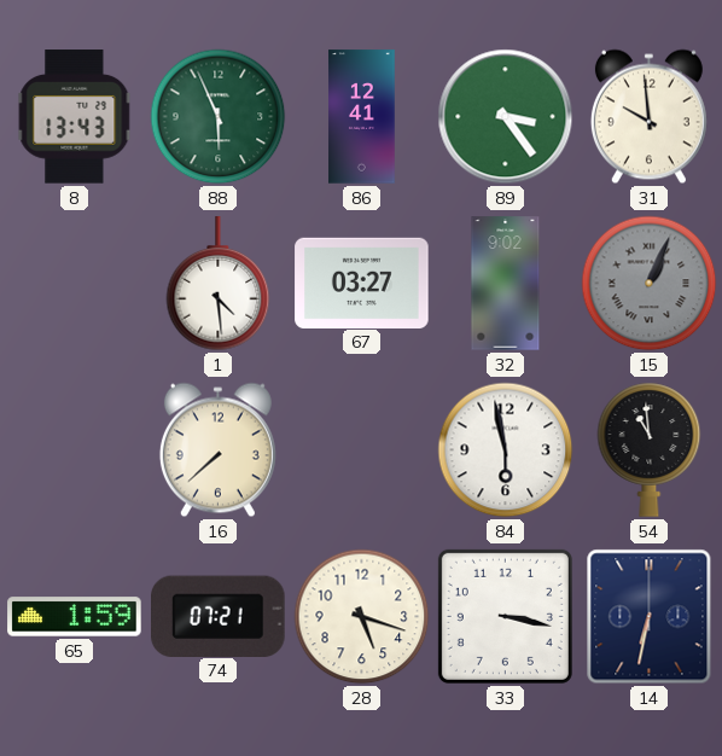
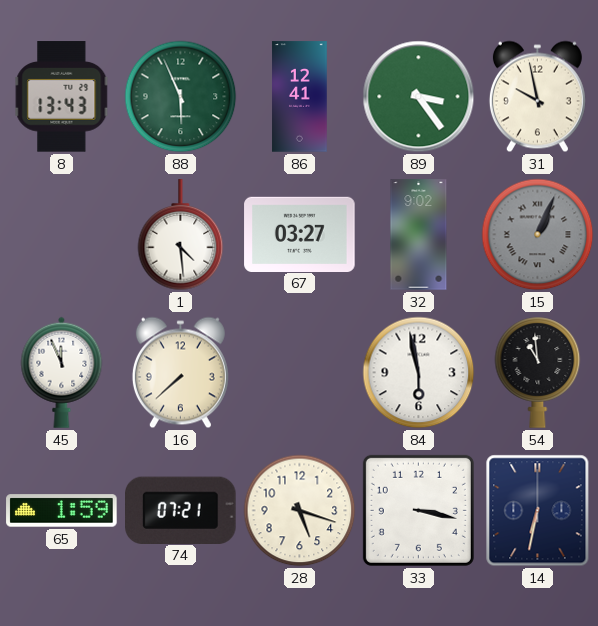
31: 9:59 -> 9:58 (537, 97)
45: none -> 11:56 (62, 372)
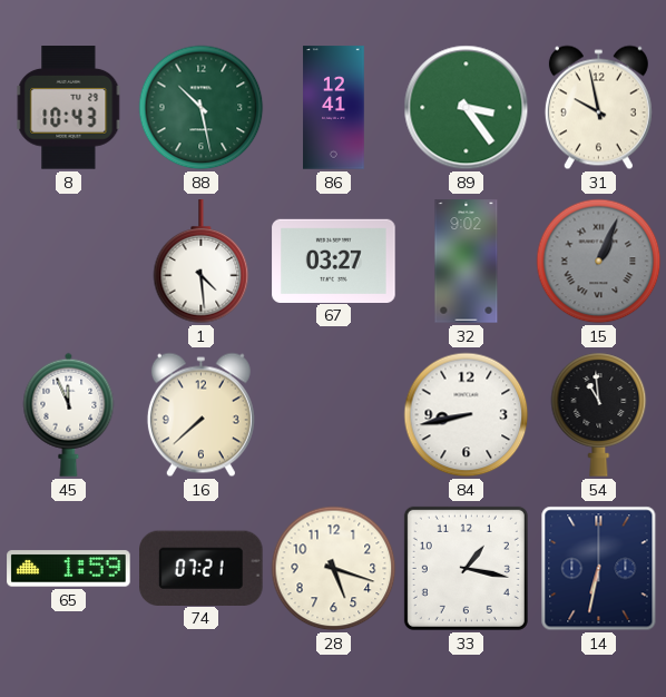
8: 13:43 -> 10:43 (69, 108)
88: 5:56 -> 10:28 (202, 108)
84: 5:58 -> 8:43 (467, 415)
33: 3:17 -> 1:17 (466, 568)
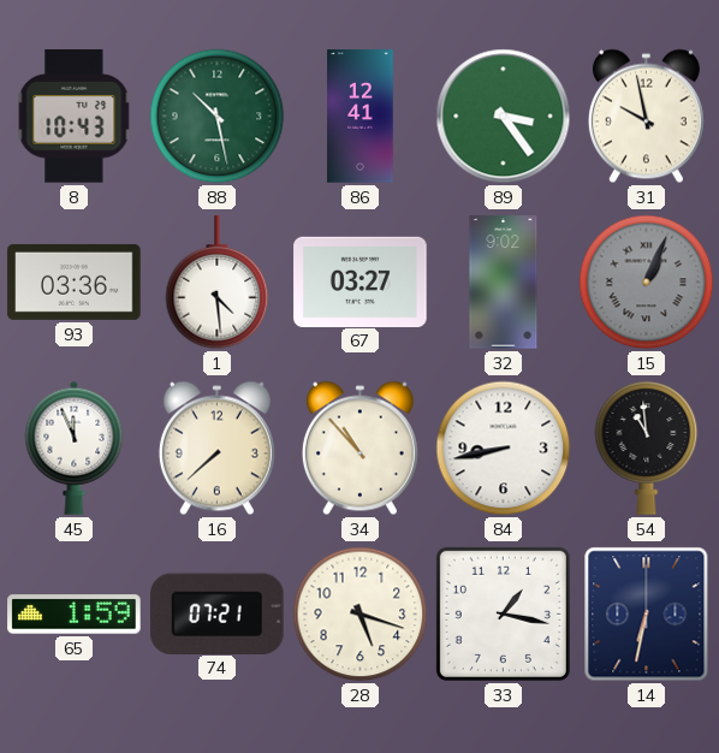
93: none -> 03:36 (75, 281)
34: none -> 10:53 (359, 449)
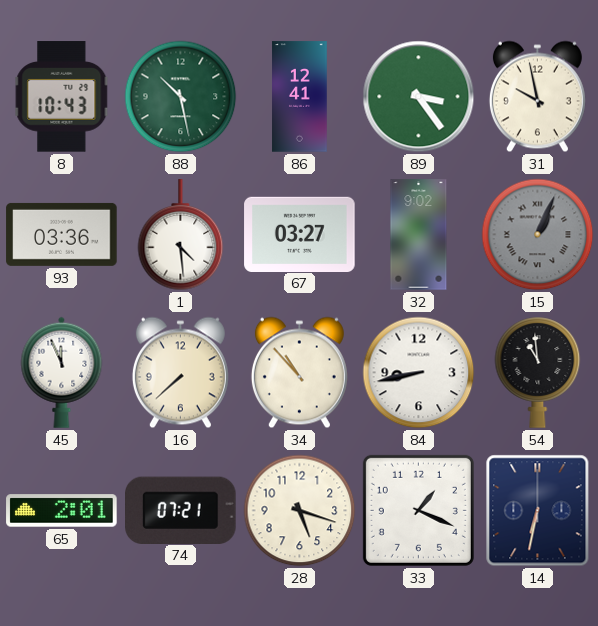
65: 1:59 -> 2:01 (62, 511)
33: 1:17 -> 1:19 (418, 510)
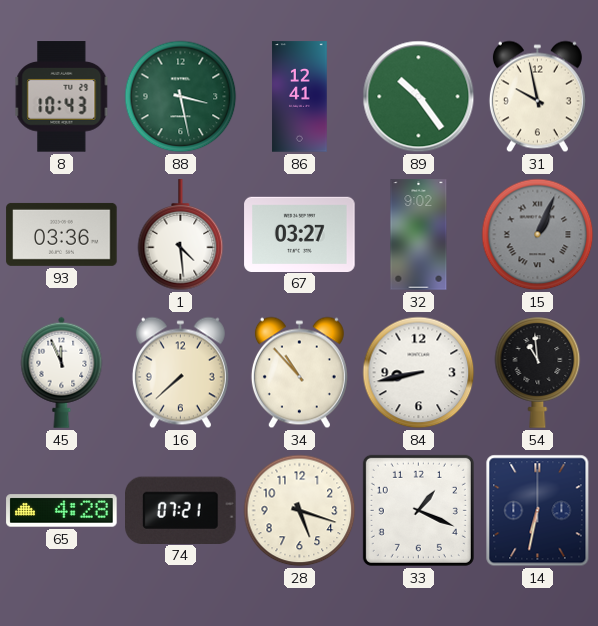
88: 10:28 -> 3:28 (181, 97)
89: 3:24 -> 10:24 (419, 97)
65: 2:01 -> 4:28 (62, 511)
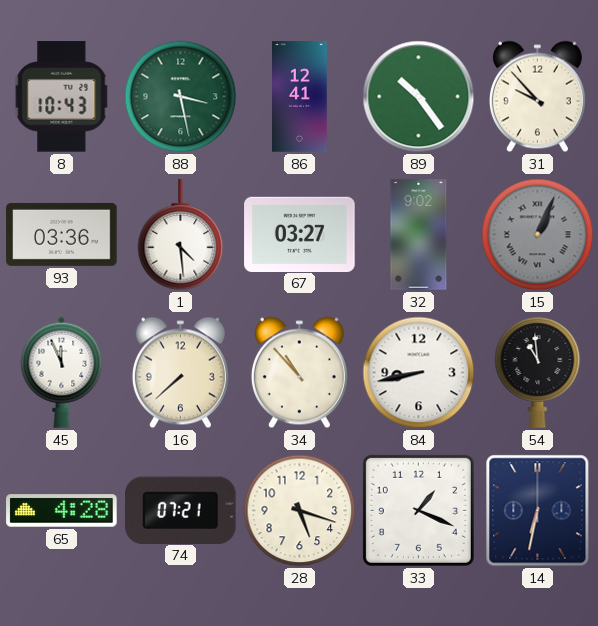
31: 9:58 -> 9:53 (537, 97)
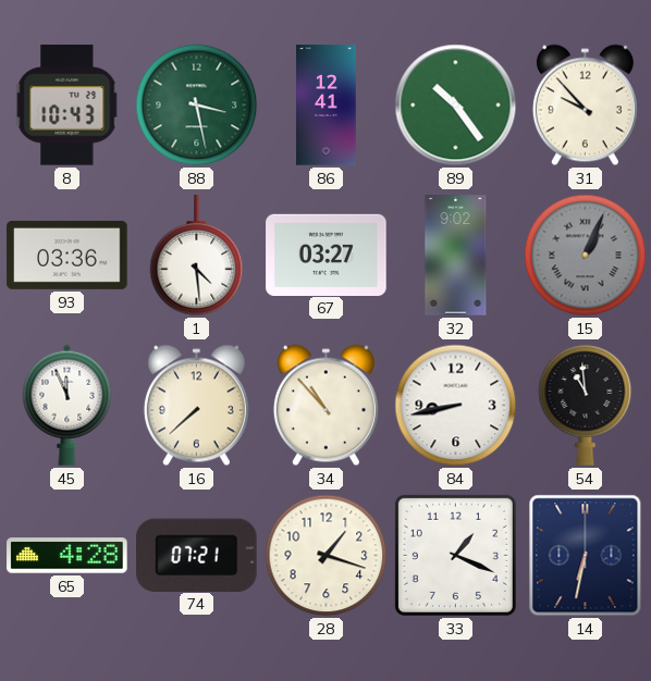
28: 5:18 -> 1:18 (327, 556)
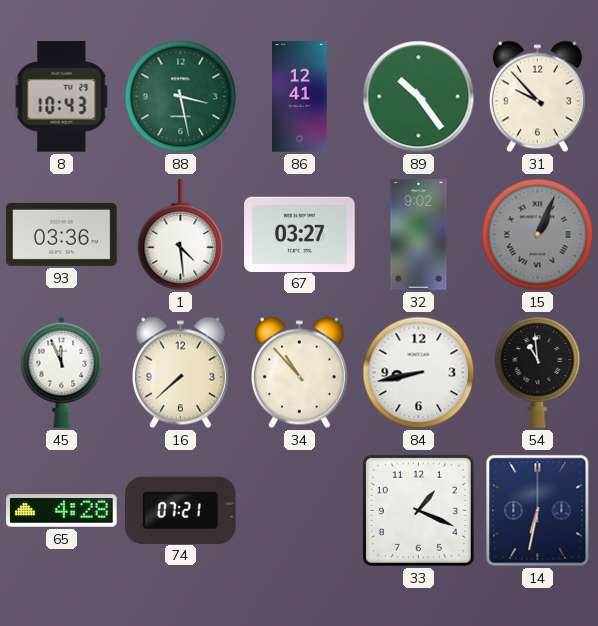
28: 1:18 -> none (327, 556)
